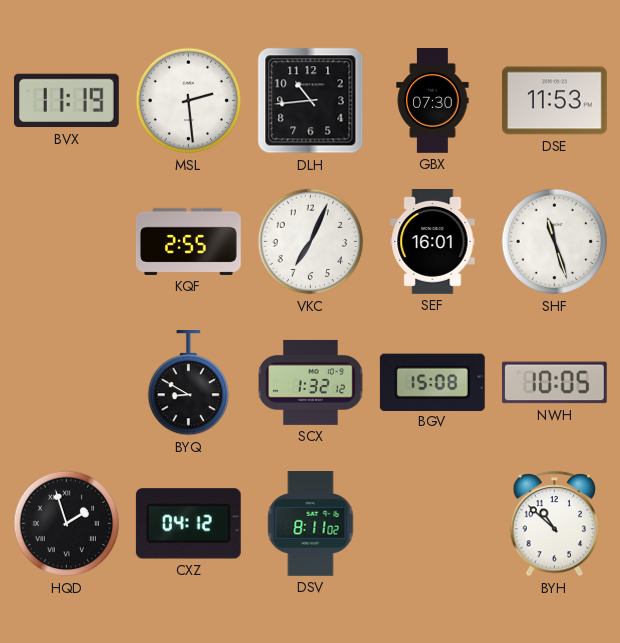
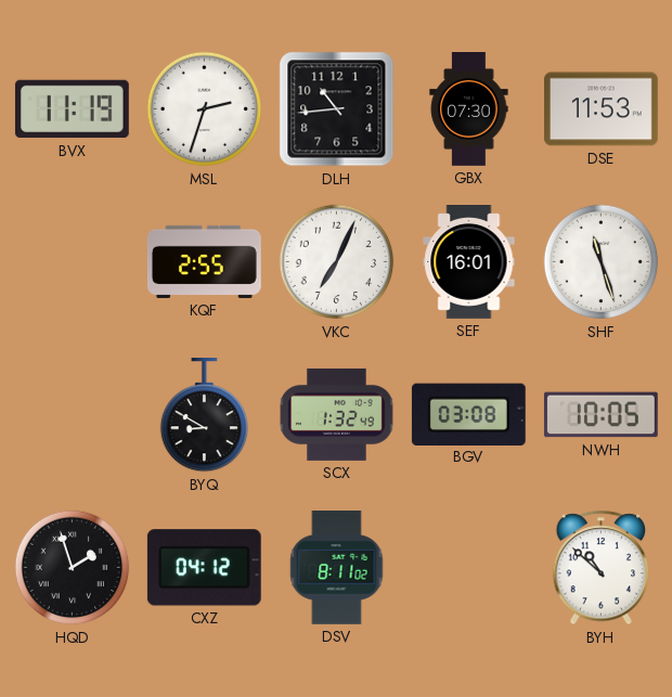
MSL: 2:29 -> 2:33 (205, 109)
SCX: 1:32:12 -> 1:32:49 (337, 414)
BGV: 15:08 -> 03:08 (468, 414)
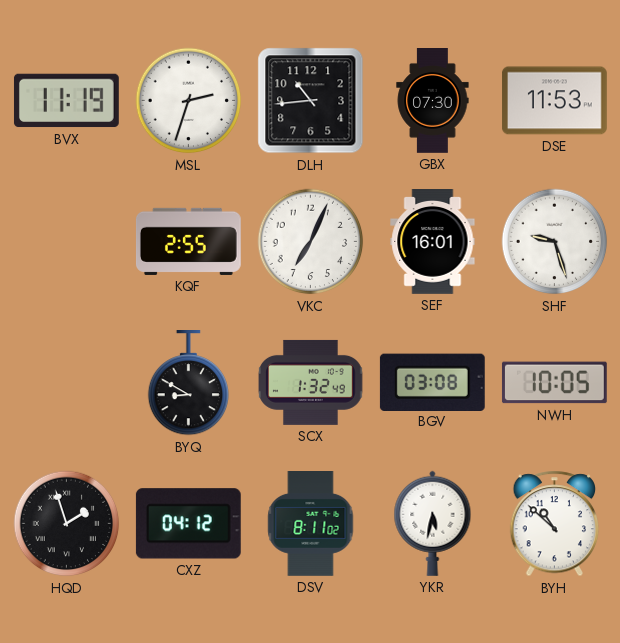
SHF: 11:27 -> 9:27 (555, 242)
YKR: none -> 5:32 (433, 523)
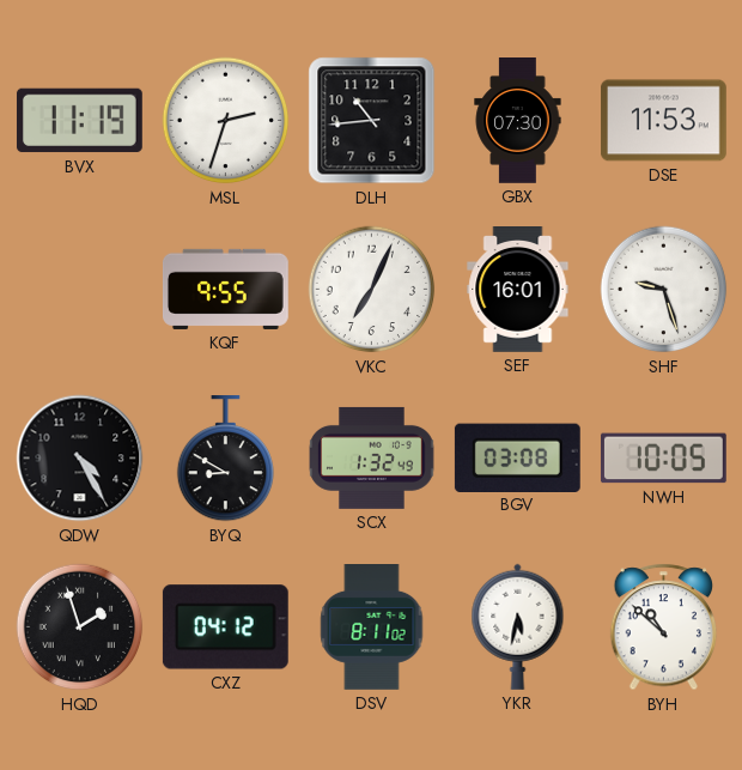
KQF: 2:55 -> 9:55 (226, 289)
QDW: none -> 4:25 (80, 459)
